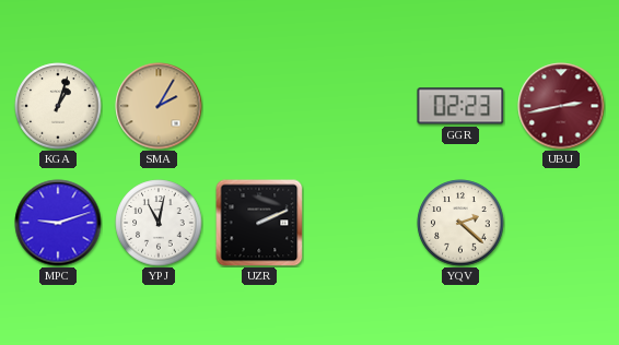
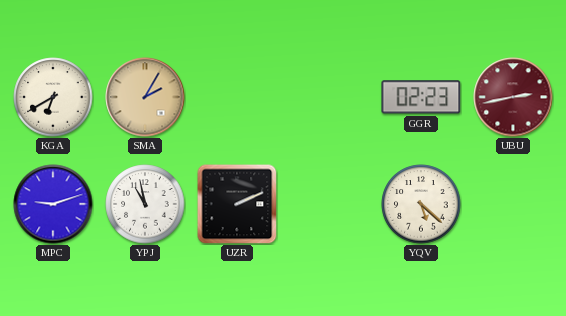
KGA: 1:03 -> 6:40 (53, 97)
YPJ: 11:02 -> 10:58 (145, 204)
YQV: 2:22 -> 5:22 (421, 204)
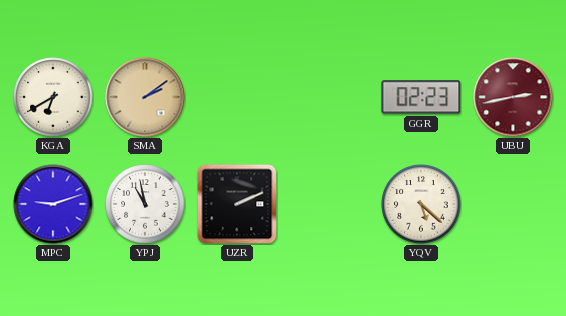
SMA: 2:05 -> 2:09 (145, 97)
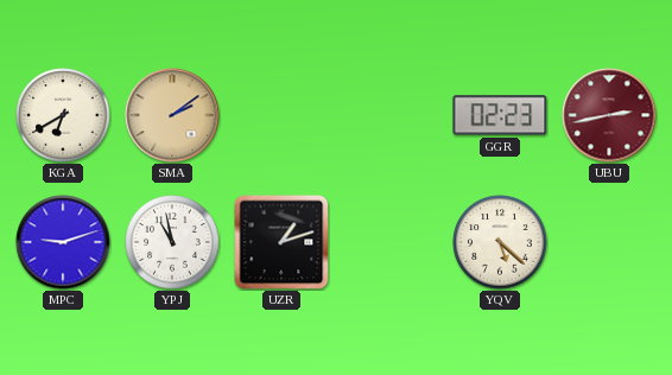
UZR: 2:11 -> 1:12 (281, 242)
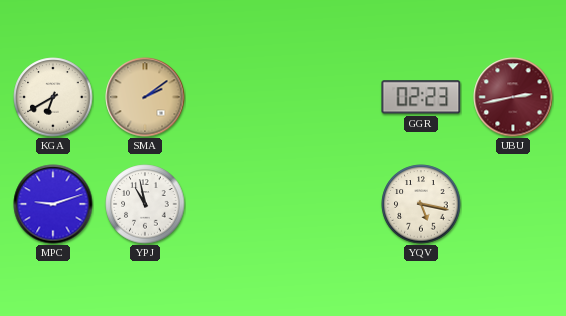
UZR: 1:12 -> none (281, 242)
YQV: 5:22 -> 5:17 (421, 204)
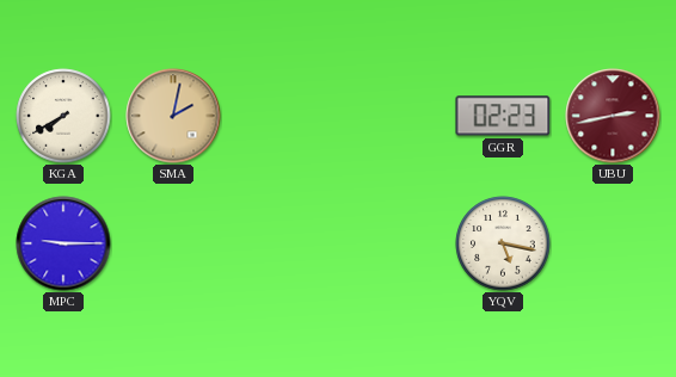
KGA: 6:40 -> 7:40 (63, 116)
SMA: 2:09 -> 2:02 (173, 116)
MPC: 9:12 -> 9:15 (63, 243)
YPJ: 10:58 -> none (145, 204)
